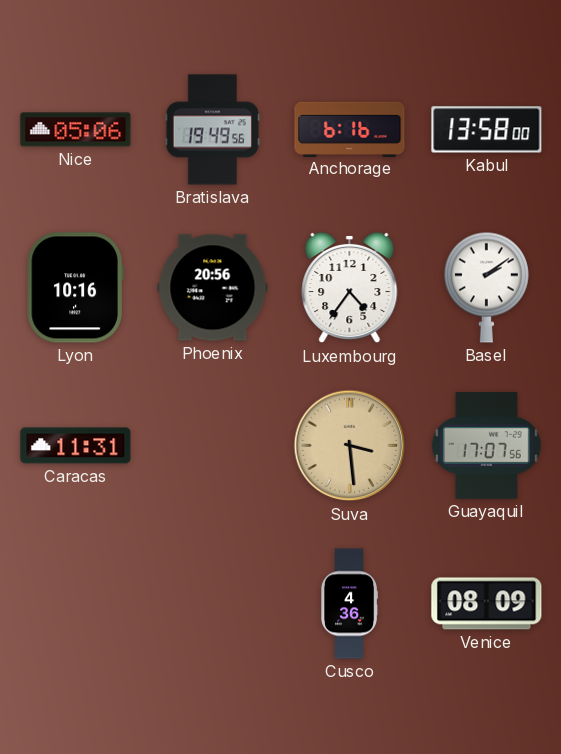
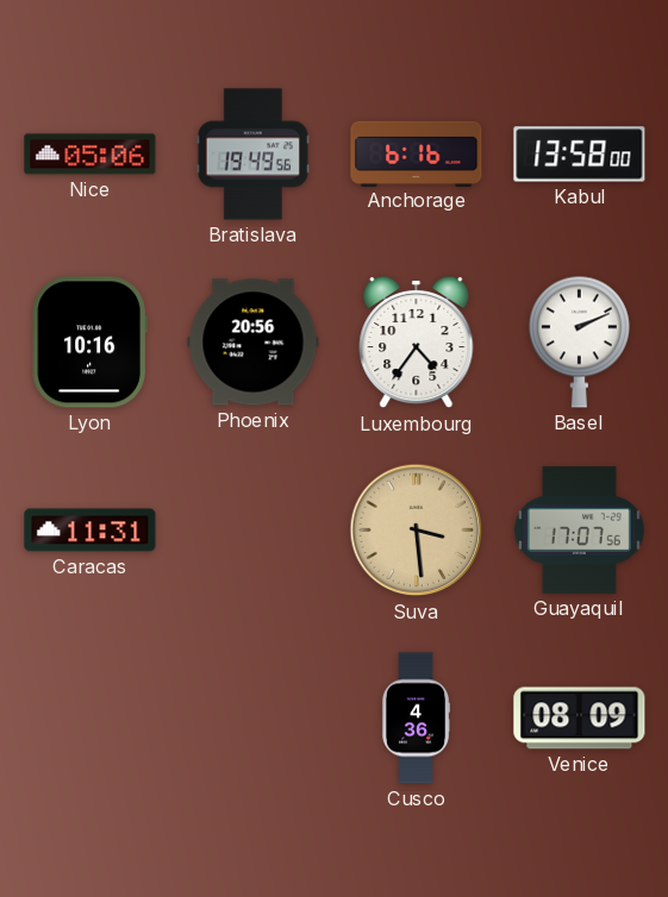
Basel: 2:09 -> 2:11 (579, 341)
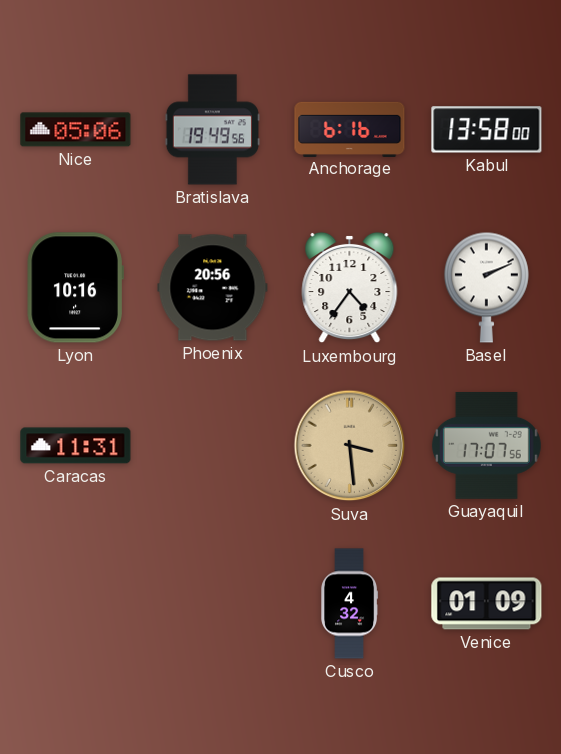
Cusco: 4:36 -> 4:32 (350, 604)
Venice: 08:09 -> 01:09 (487, 604)
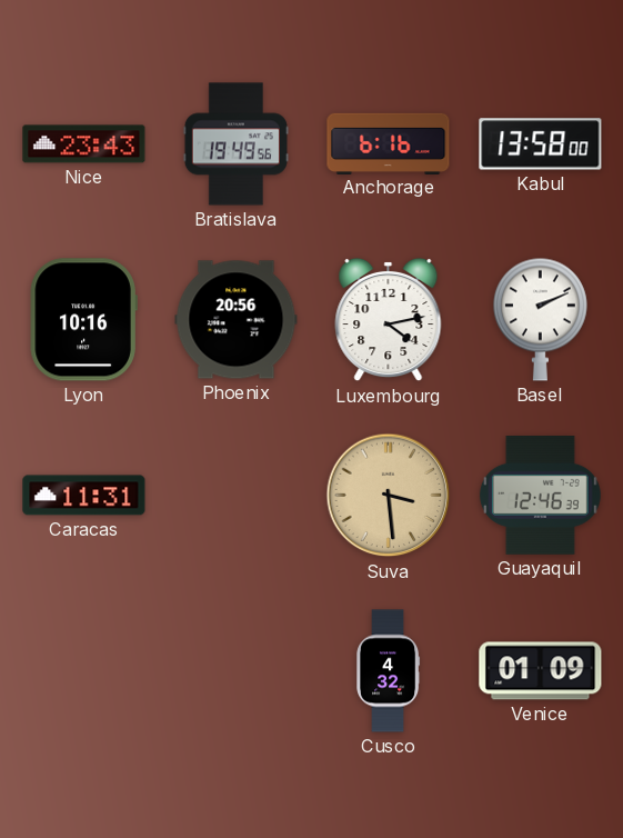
Nice: 05:06 -> 23:43 (84, 144)
Luxembourg: 4:36 -> 4:13 (389, 320)
Guayaquil: 17:07 -> 12:46 (540, 495)
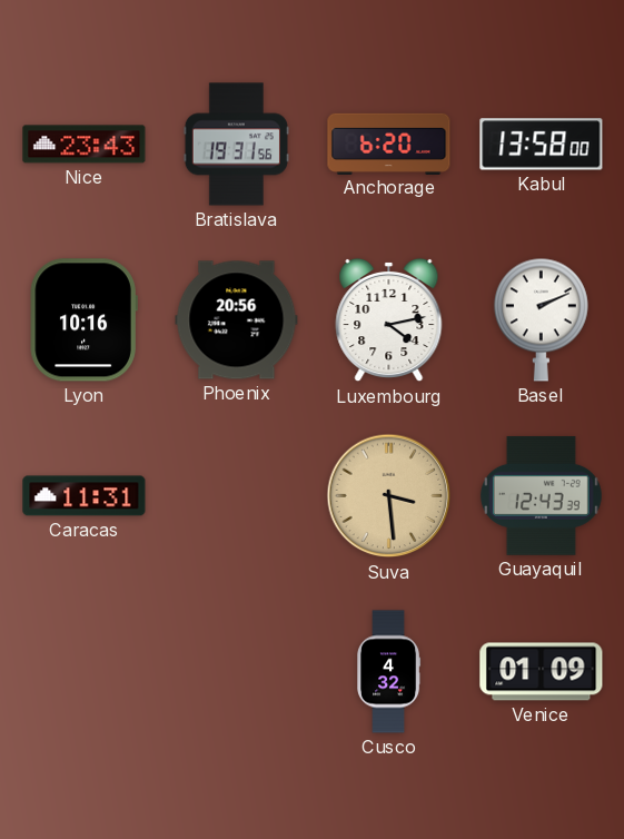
Bratislava: 19:49 -> 19:31 (236, 145)
Anchorage: 6:16 -> 6:20 (389, 144)
Guayaquil: 12:46 -> 12:43 (541, 495)
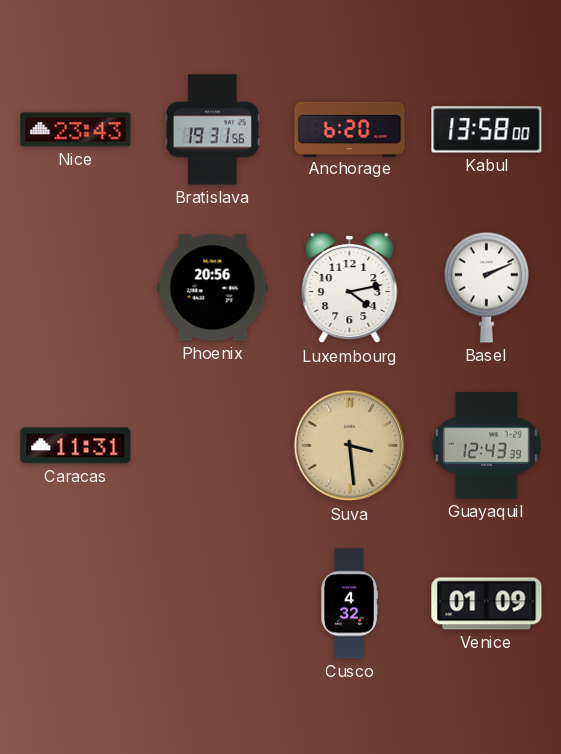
Lyon: 10:16 -> none (83, 320)
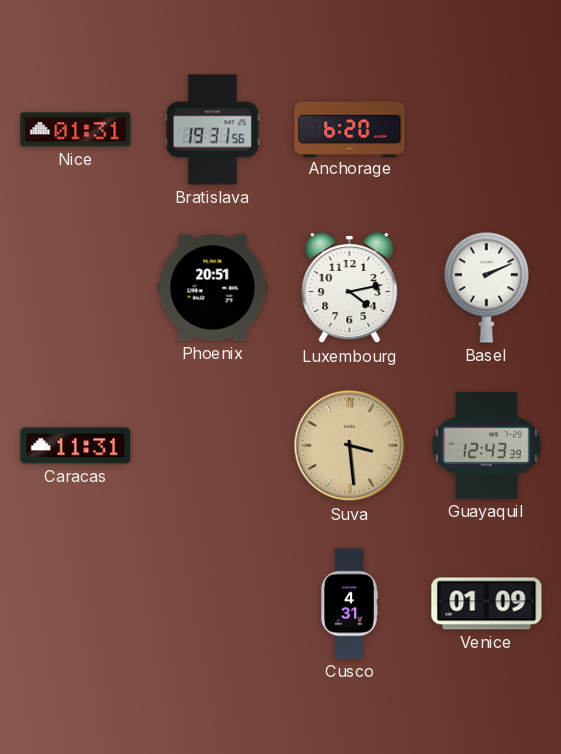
Nice: 23:43 -> 01:31 (76, 130)
Kabul: 13:58 -> none (487, 130)
Phoenix: 20:56 -> 20:51 (213, 288)
Cusco: 4:32 -> 4:31 (350, 604)
